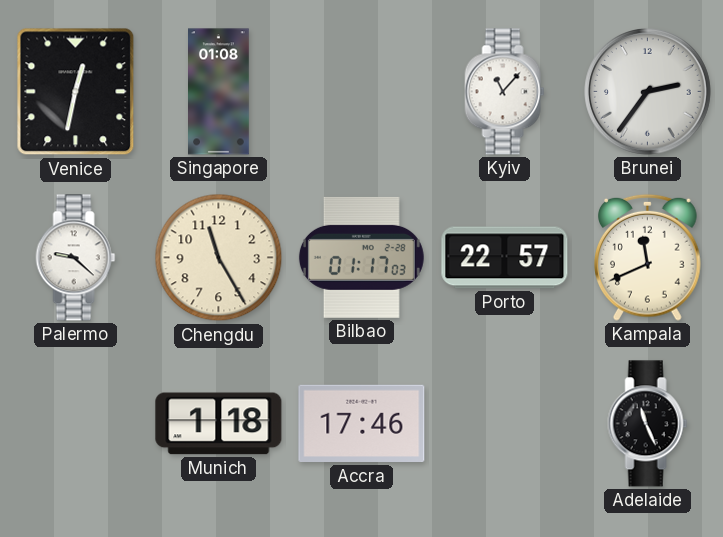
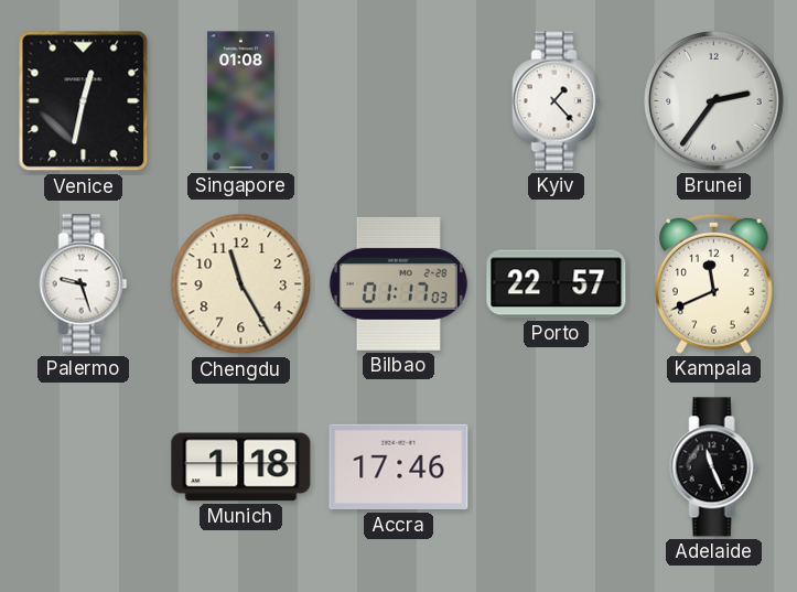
Kyiv: 11:07 -> 1:23 (557, 101)
Palermo: 9:22 -> 9:27 (84, 284)
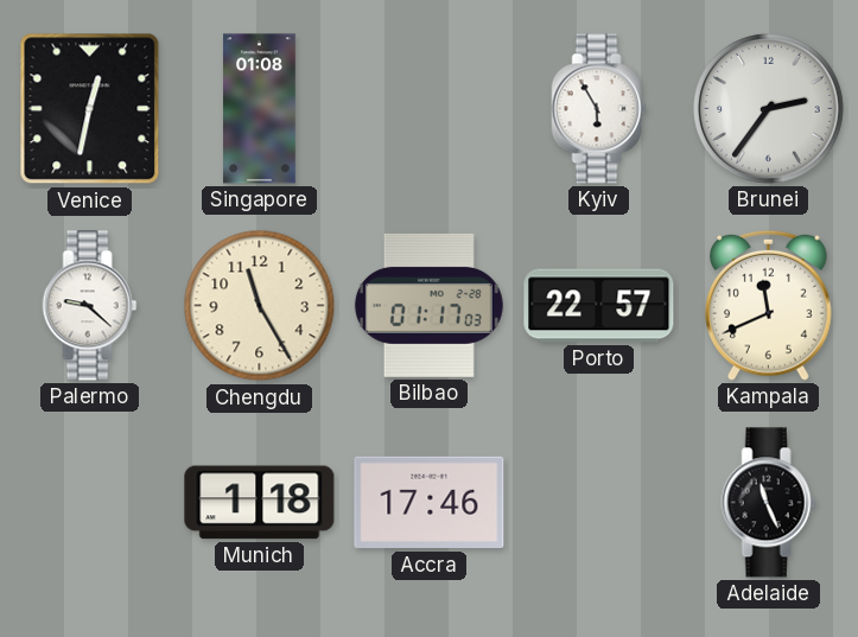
Kyiv: 1:23 -> 5:55 (599, 109)
Palermo: 9:27 -> 9:22 (90, 306)
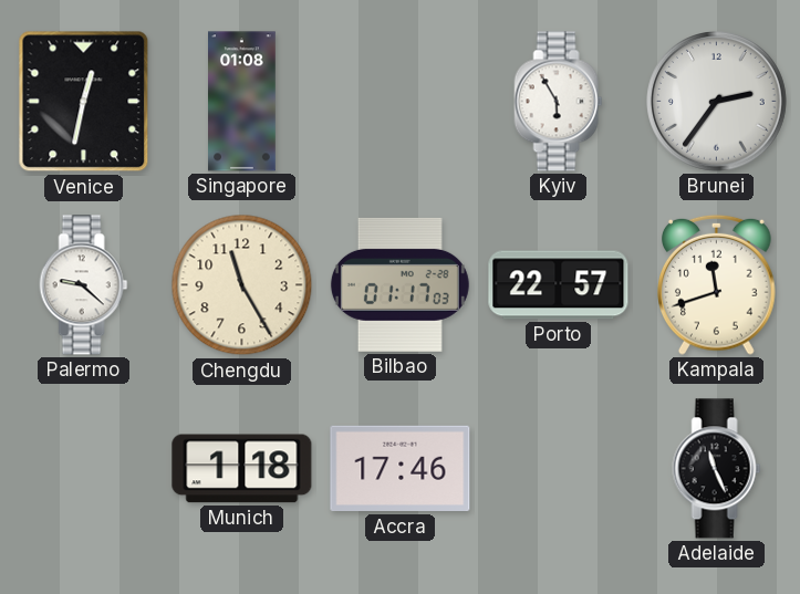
Kampala: 11:41 -> 11:42 (717, 284)
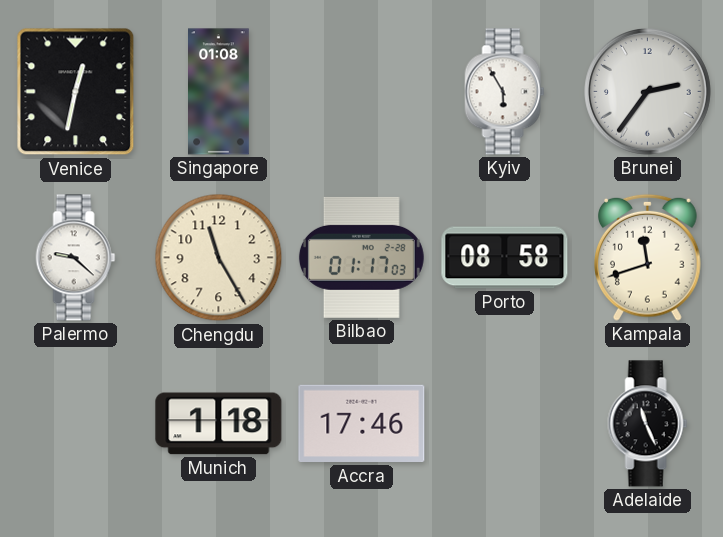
Porto: 22:57 -> 08:58 (505, 258)
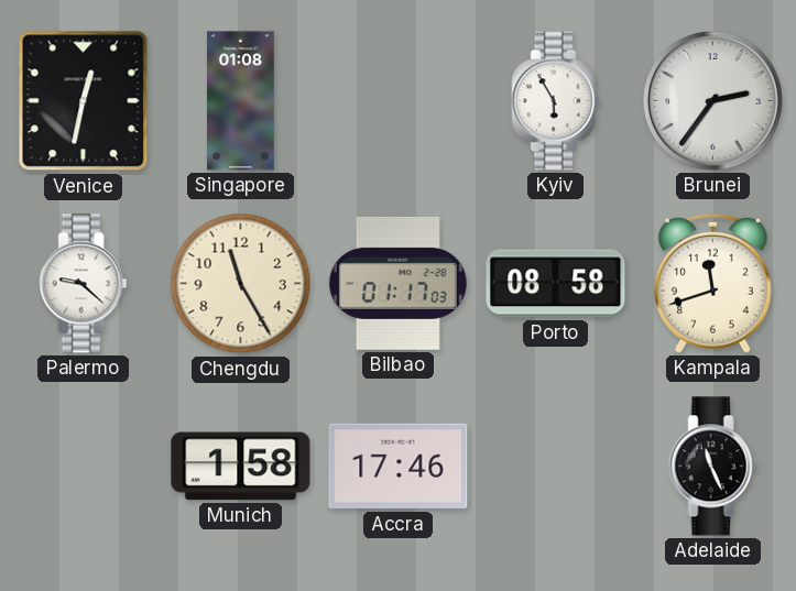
Munich: 1:18 -> 1:58 (241, 467)
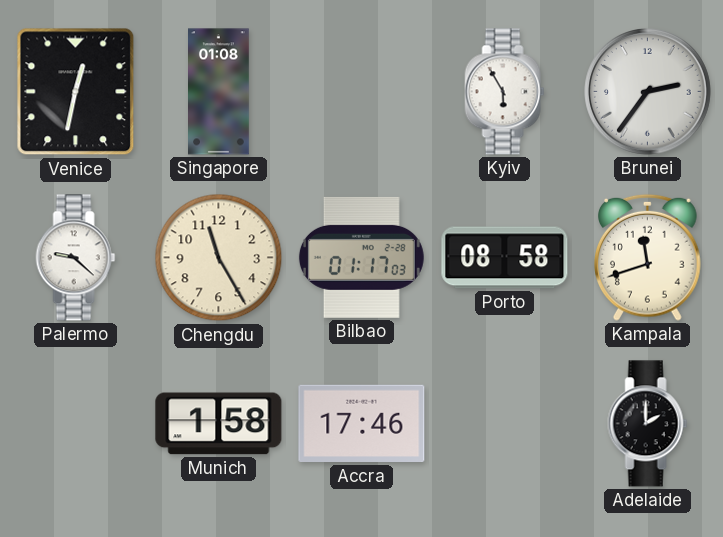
Adelaide: 11:26 -> 2:00 (648, 424)
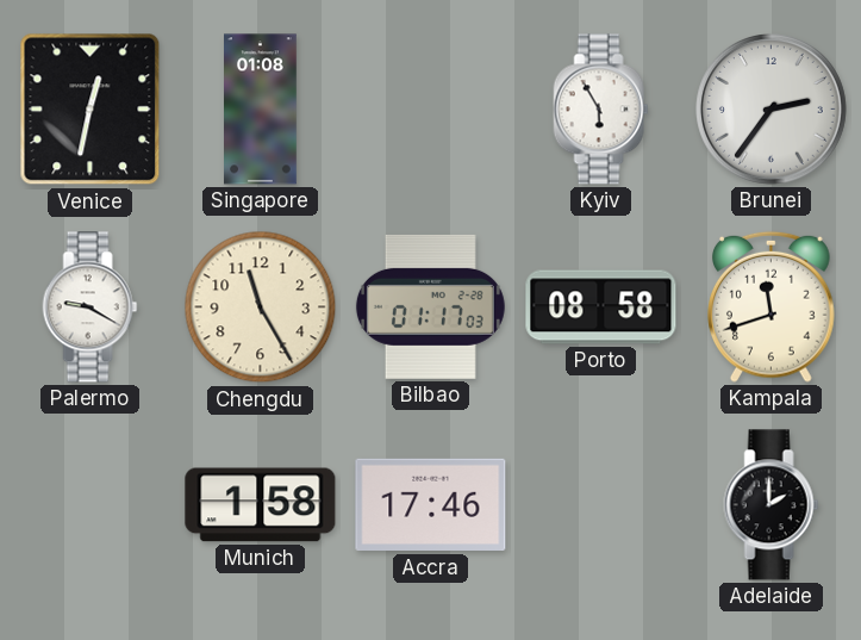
Palermo: 9:22 -> 9:20 (91, 307)
